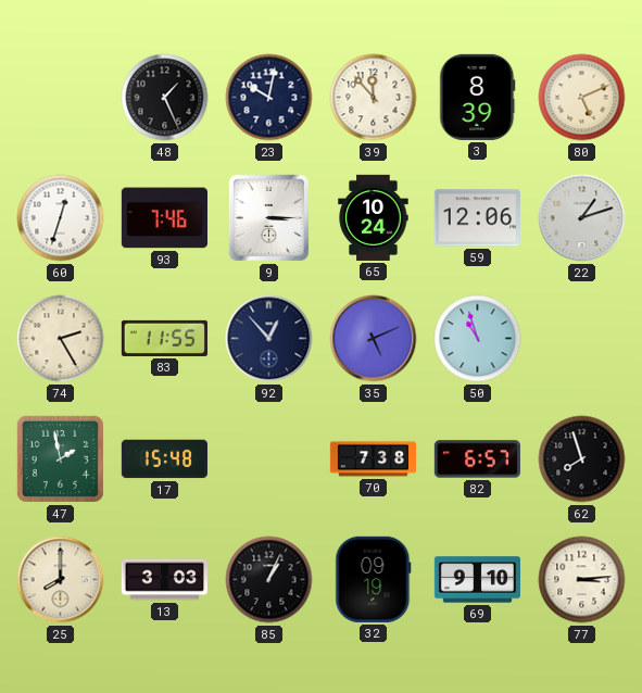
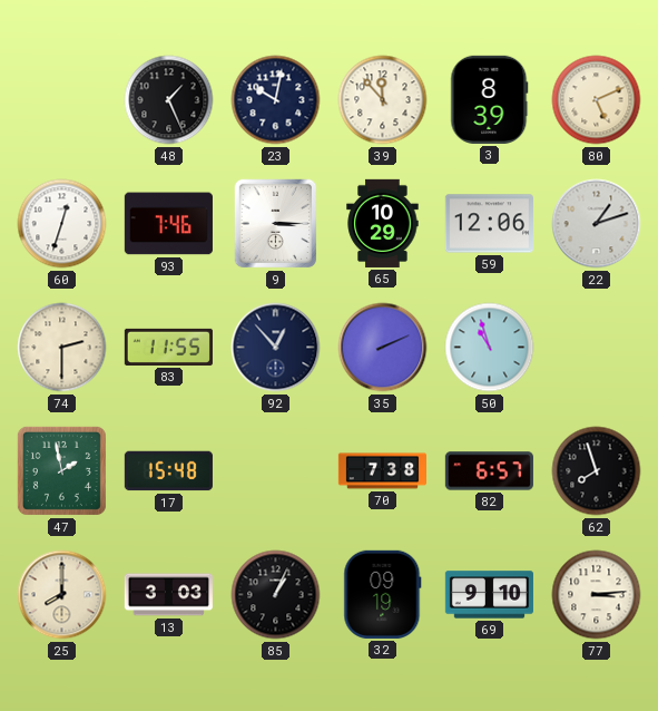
65: 10:24 -> 10:29 (383, 223)
74: 2:25 -> 2:30 (62, 348)
35: 5:11 -> 2:11 (383, 348)
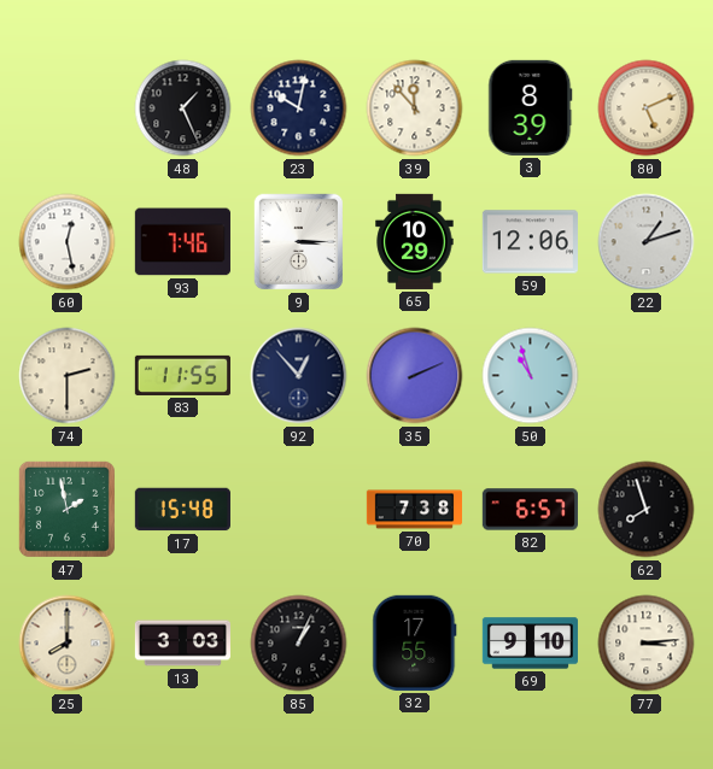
60: 12:33 -> 12:28 (68, 242)
32: 09:19 -> 17:55 (415, 642)
